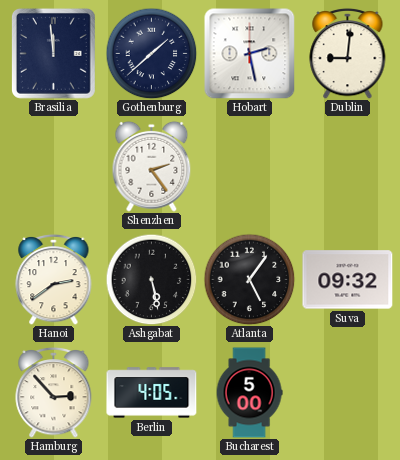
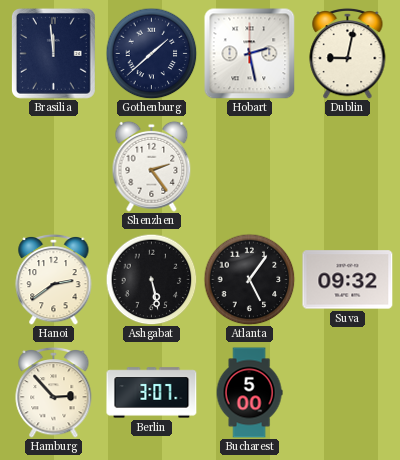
Dublin: 9:01 -> 9:02 (348, 53)
Berlin: 4:05 -> 3:07 (152, 393)
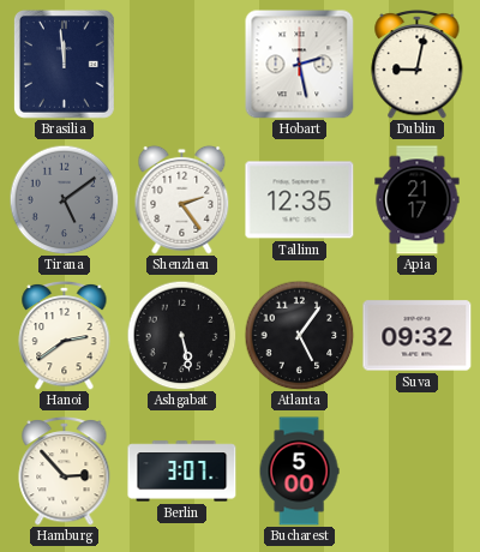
Gothenburg: 1:38 -> none (151, 53)
Tirana: none -> 5:09 (64, 199)
Tallinn: none -> 12:35 (300, 200)
Apia: none -> 21:17 (418, 200)
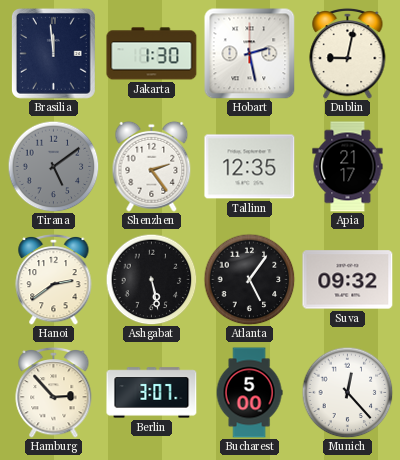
Jakarta: none -> 1:30 (152, 54)
Munich: none -> 12:23 (347, 392)
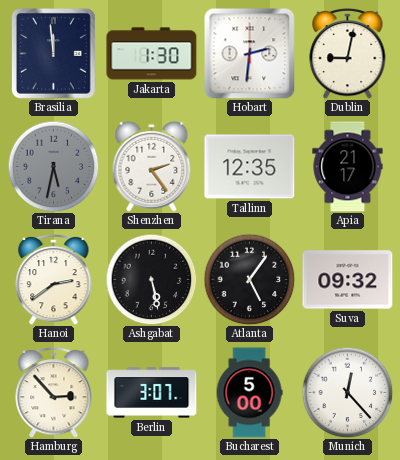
Hobart: 2:28 -> 2:31 (249, 53)
Tirana: 5:09 -> 5:32 (53, 166)
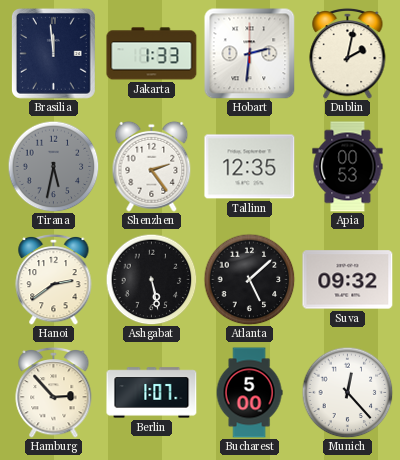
Jakarta: 1:30 -> 1:33 (152, 54)
Dublin: 9:02 -> 2:02 (348, 53)
Apia: 21:17 -> 00:53 (348, 167)
Atlanta: 5:06 -> 5:08 (249, 279)
Berlin: 3:07 -> 1:07 (152, 393)
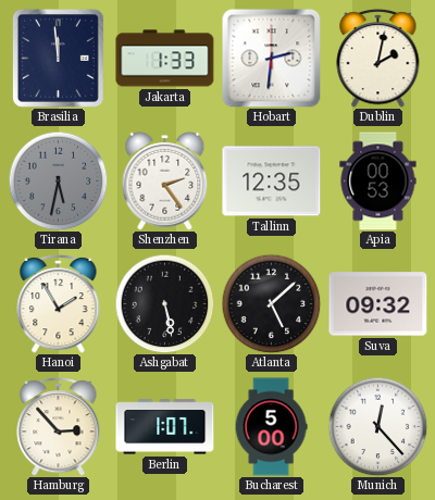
Hanoi: 2:39 -> 1:55 (59, 303)
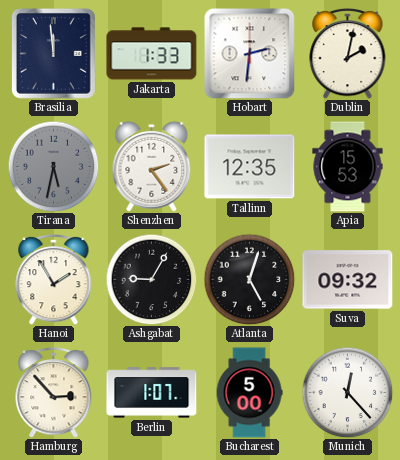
Apia: 00:53 -> 15:53 (348, 167)
Ashgabat: 5:28 -> 9:05 (151, 279)
Atlanta: 5:08 -> 5:03 (249, 279)
